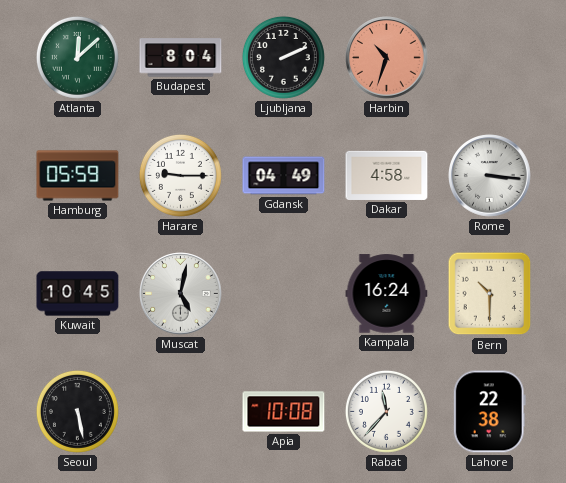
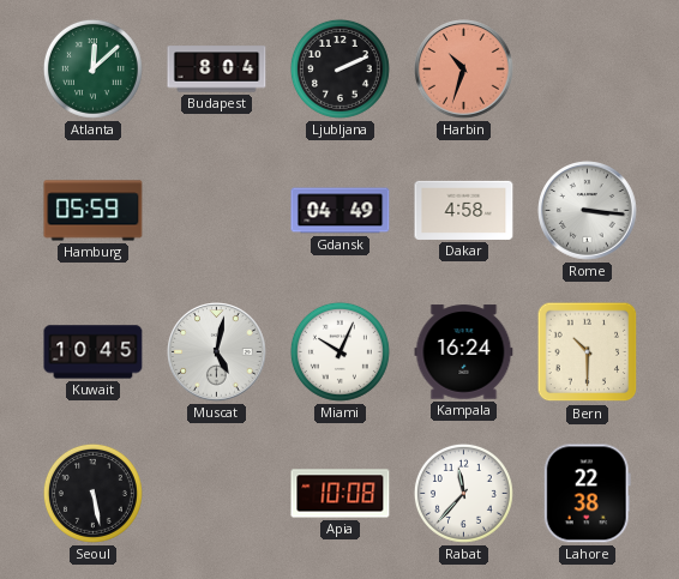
Harare: 9:15 -> none (180, 175)
Miami: none -> 10:04 (339, 351)
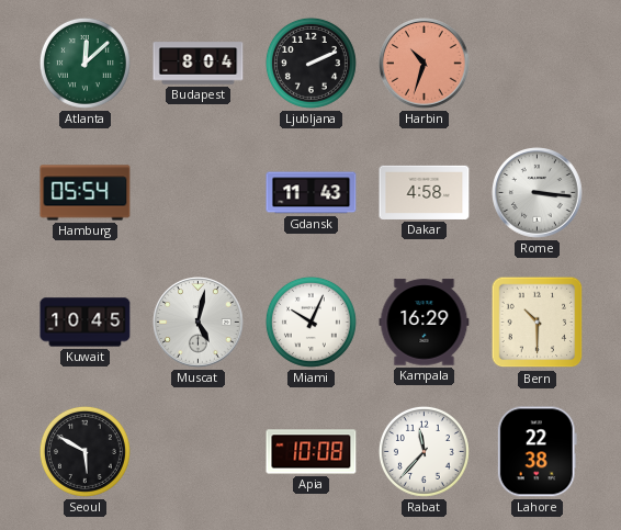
Hamburg: 05:59 -> 05:54 (86, 193)
Gdansk: 04:49 -> 11:43 (312, 193)
Kampala: 16:24 -> 16:29 (425, 323)
Seoul: 5:28 -> 5:50 (84, 451)
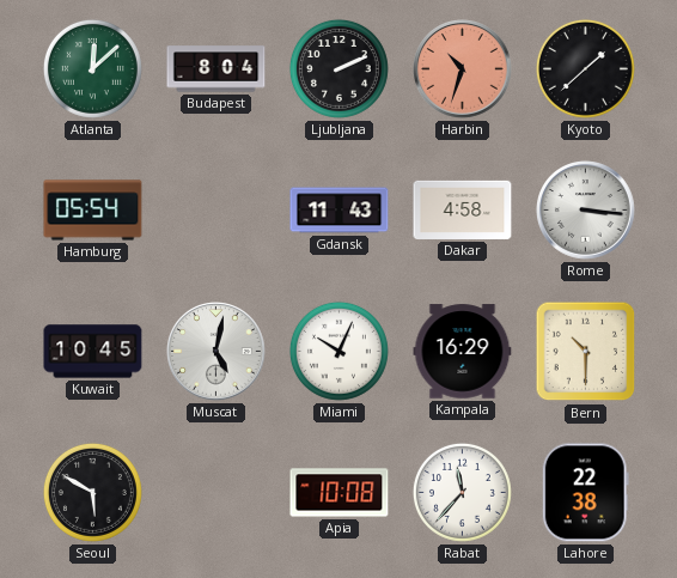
Kyoto: none -> 1:38 (585, 68)
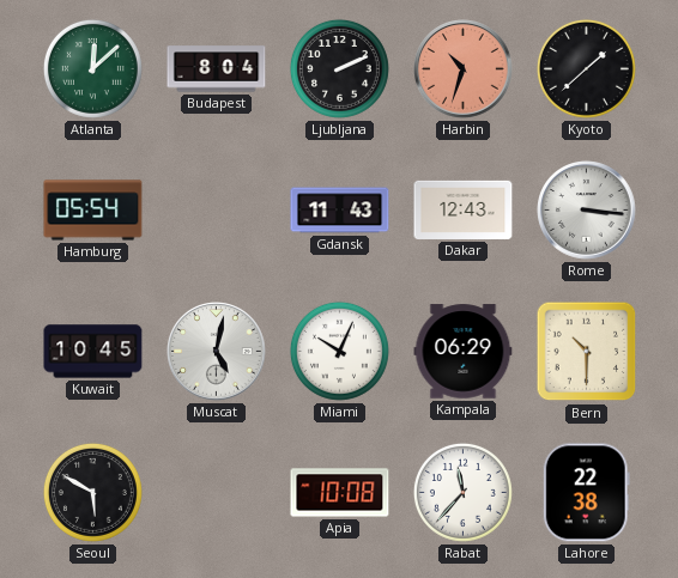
Dakar: 4:58 -> 12:43 (464, 209)
Kampala: 16:29 -> 06:29 (464, 352)
